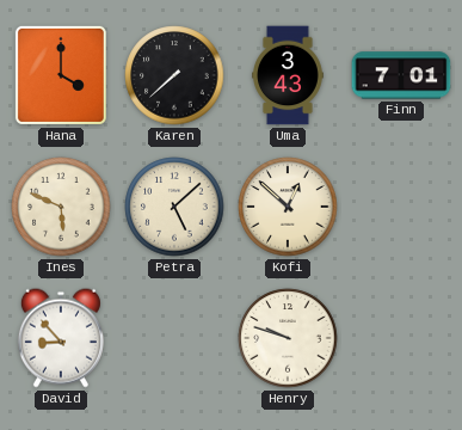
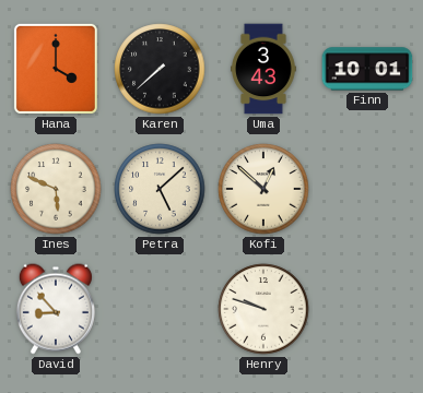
Finn: 7:01 -> 10:01 (367, 69)
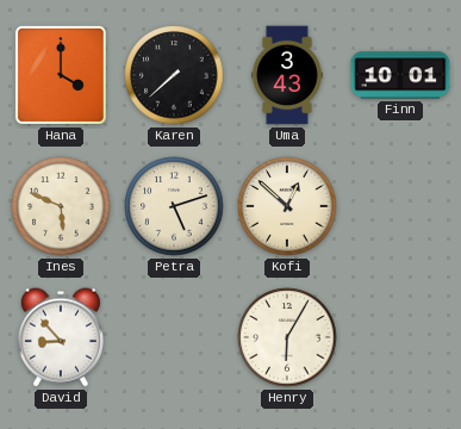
Petra: 5:08 -> 5:12 (174, 206)
Henry: 9:48 -> 6:05 (287, 337)
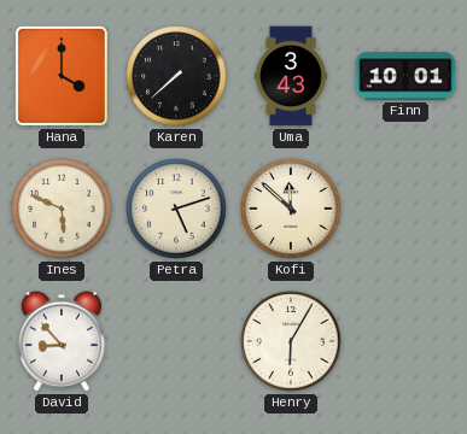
Kofi: 12:52 -> 11:52 (291, 209)
